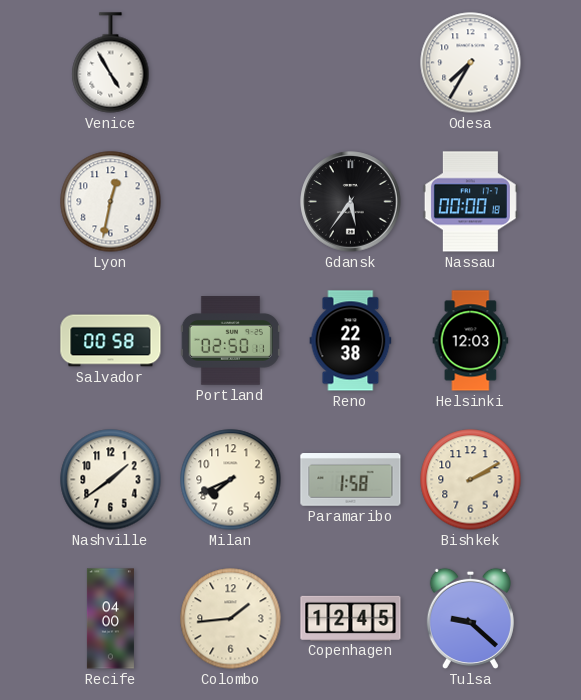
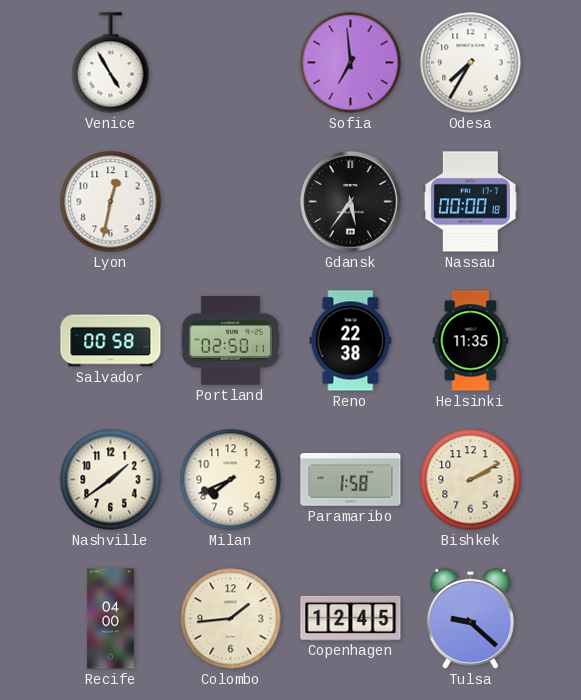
Sofia: none -> 6:59 (351, 63)
Helsinki: 12:03 -> 11:35 (471, 341)
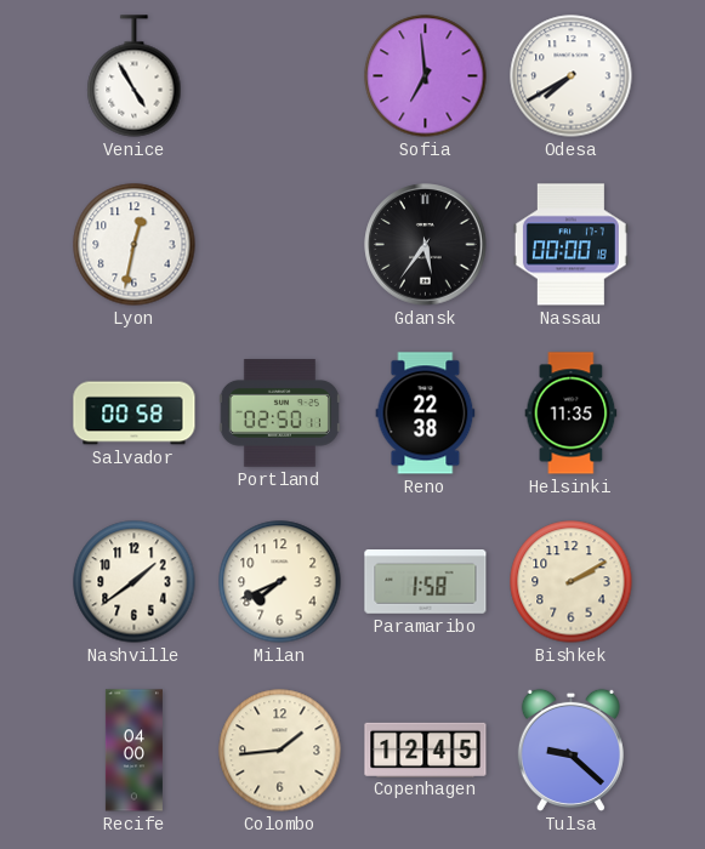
Odesa: 7:35 -> 7:40 (572, 76)
